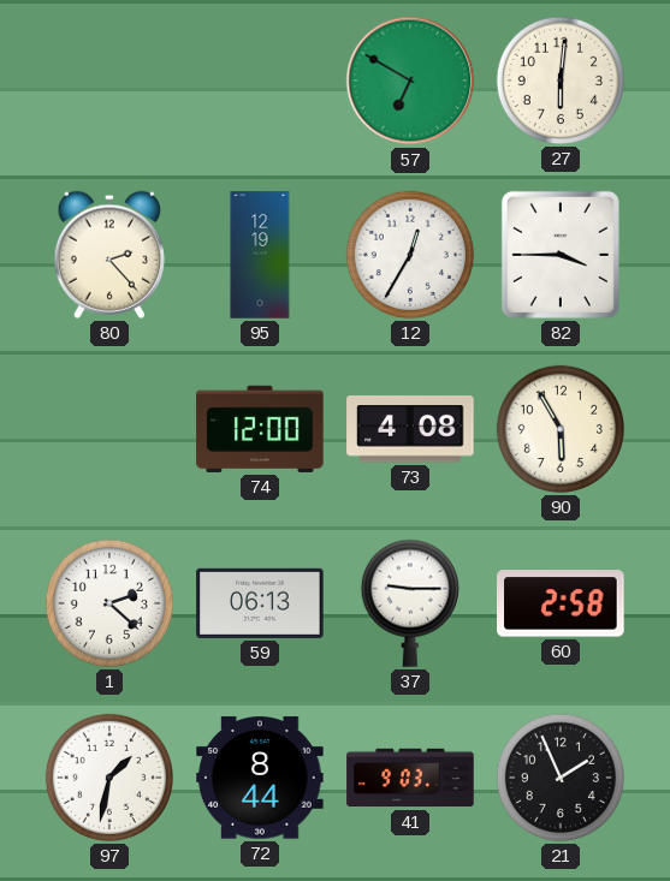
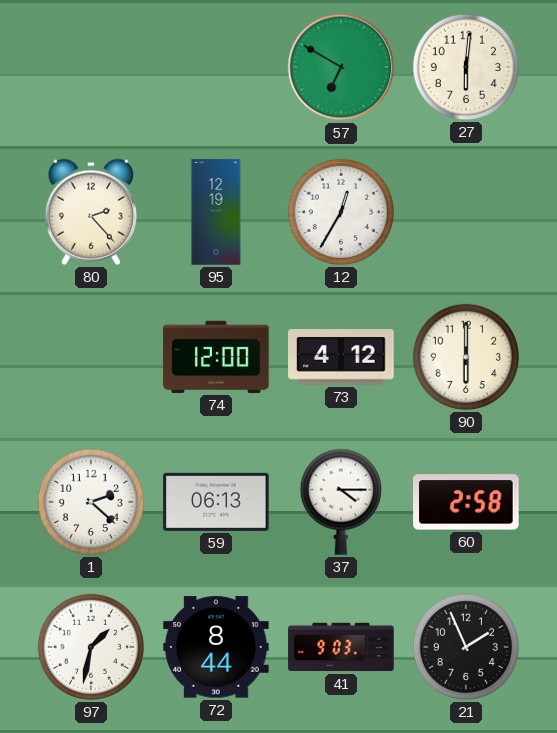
82: 3:45 -> none (561, 255)
73: 4:08 -> 4:12 (341, 357)
90: 5:55 -> 6:00 (466, 357)
37: 9:15 -> 4:15 (341, 502)
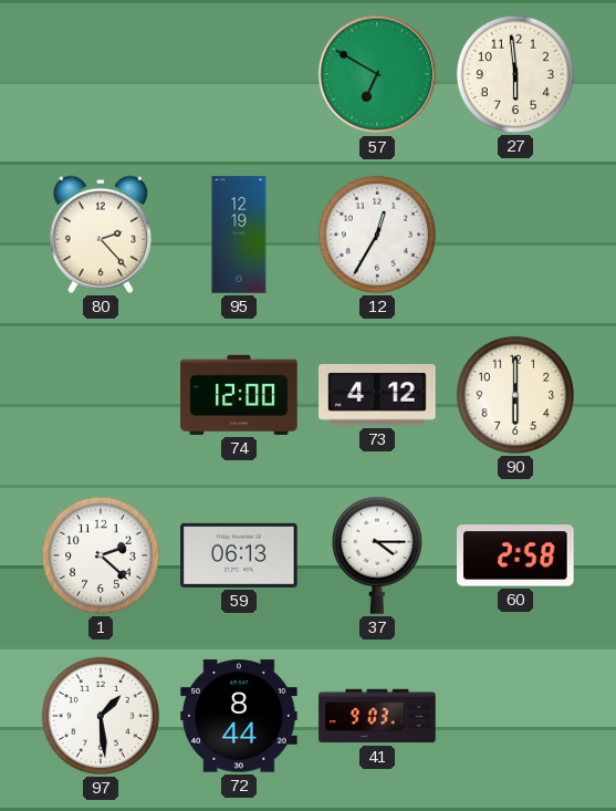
27: 6:01 -> 5:59 (515, 74)
97: 1:32 -> 1:29 (101, 716)
21: 1:56 -> none (466, 647)
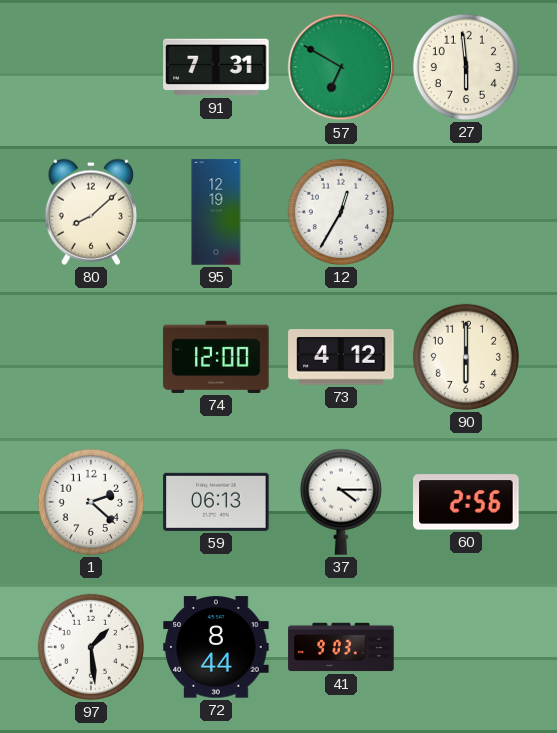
91: none -> 7:31 (216, 67)
80: 2:23 -> 8:08 (91, 212)
60: 2:58 -> 2:56 (466, 502)
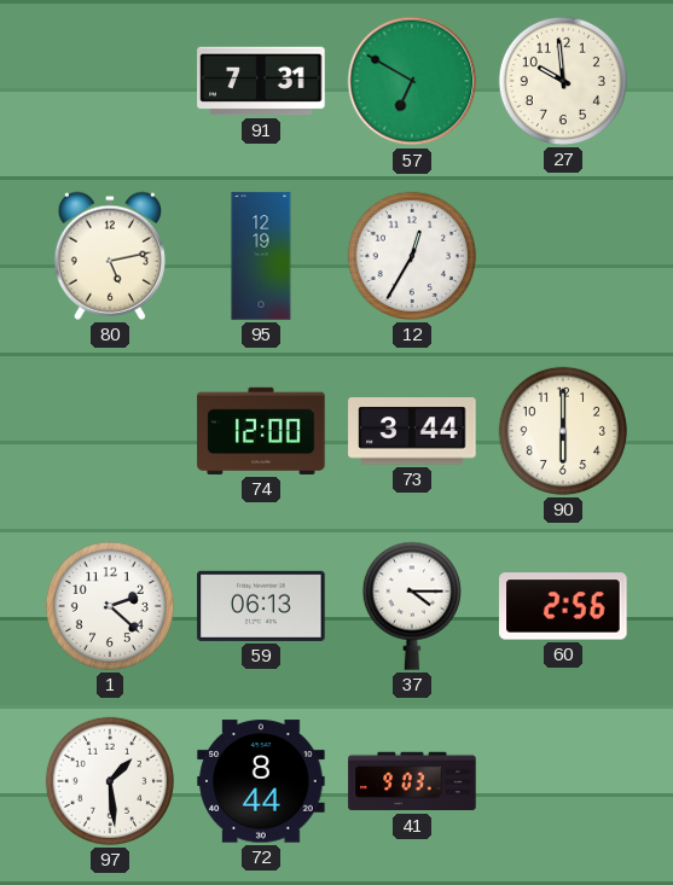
27: 5:59 -> 9:59 (563, 81)
80: 8:08 -> 5:13 (110, 256)
73: 4:12 -> 3:44 (412, 431)
